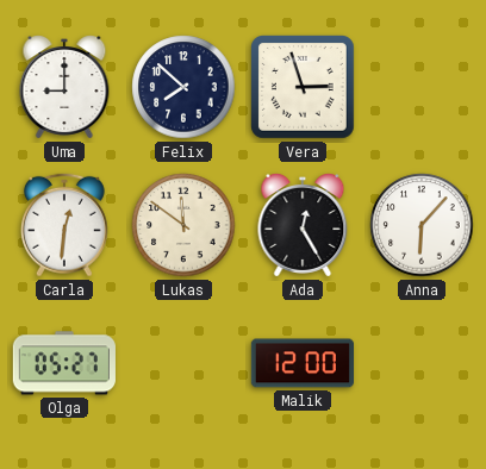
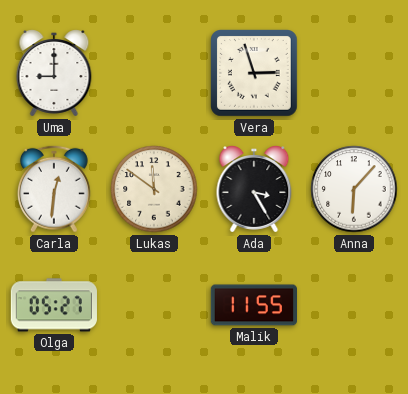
Felix: 7:52 -> none (183, 87)
Ada: 12:25 -> 3:25 (254, 189)
Malik: 12:00 -> 11:55 (253, 305)
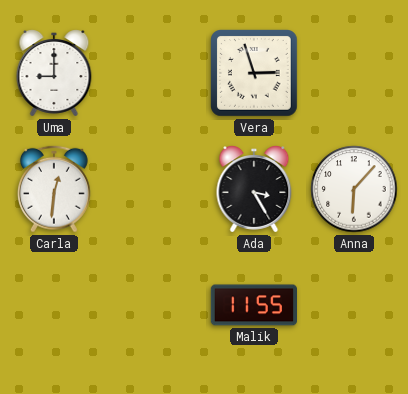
Lukas: 11:51 -> none (154, 189)
Olga: 05:27 -> none (54, 305)
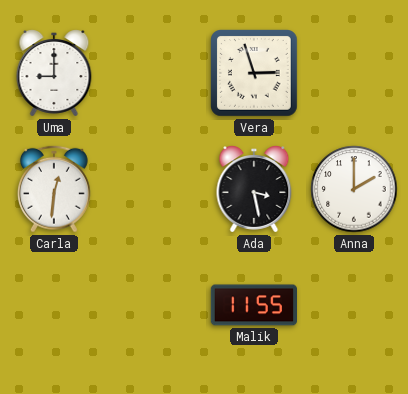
Ada: 3:25 -> 3:28 (254, 189)
Anna: 6:07 -> 2:00 (354, 189)
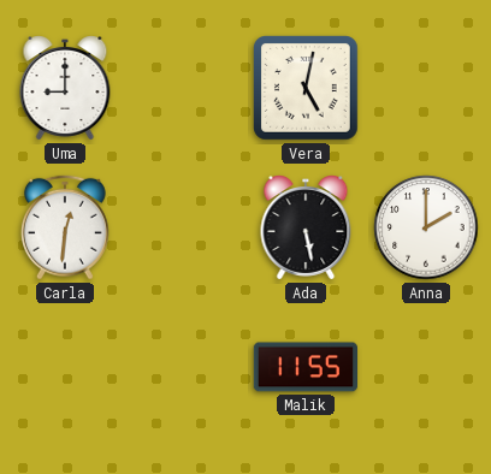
Vera: 2:57 -> 5:02 (307, 89)
Ada: 3:28 -> 5:28 (306, 227)
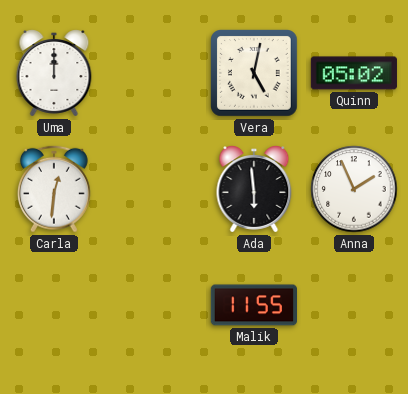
Uma: 9:00 -> 12:00 (54, 73)
Quinn: none -> 05:02 (354, 73)
Ada: 5:28 -> 5:59 (254, 189)
Anna: 2:00 -> 1:56 (354, 189)
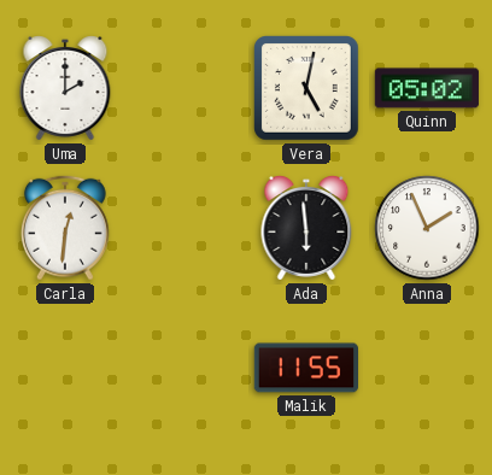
Uma: 12:00 -> 2:00 (65, 88)
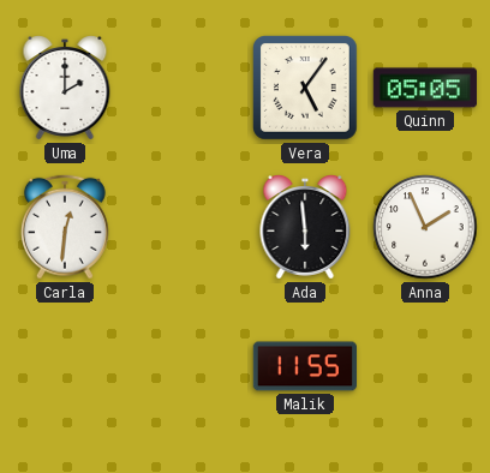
Vera: 5:02 -> 5:06 (306, 89)
Quinn: 05:02 -> 05:05 (425, 88)
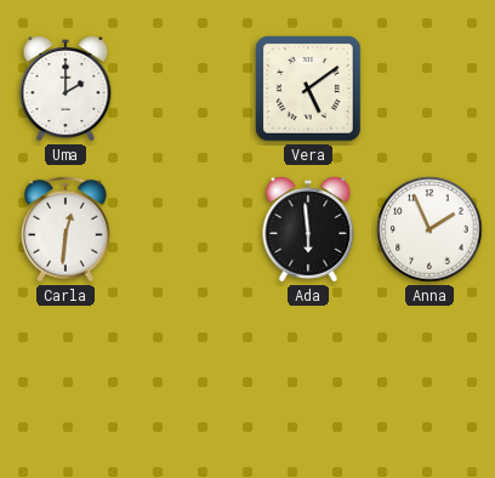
Vera: 5:06 -> 5:09 (309, 90)
Quinn: 05:05 -> none (425, 88)
Malik: 11:55 -> none (304, 366)
